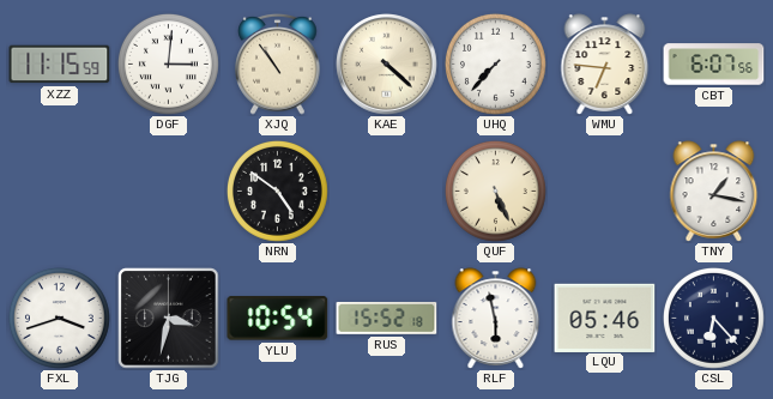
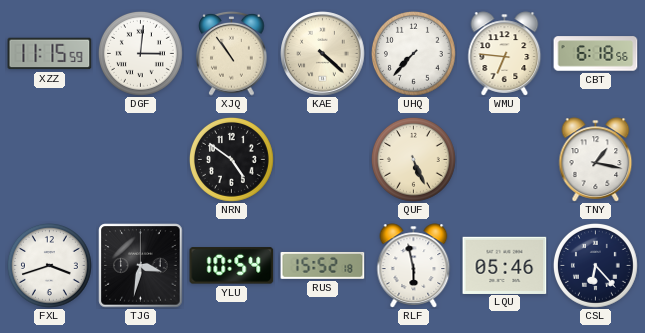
CBT: 6:07 -> 6:18 (596, 54)
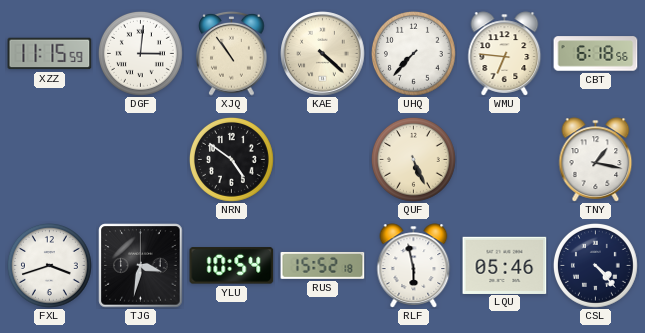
CSL: 6:23 -> 4:23 (595, 265)
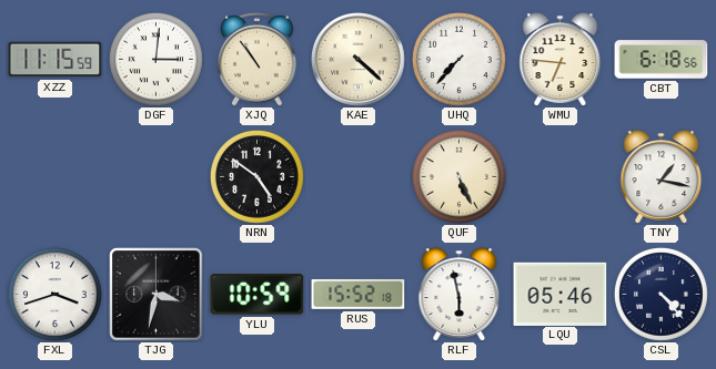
YLU: 10:54 -> 10:59 (258, 295)
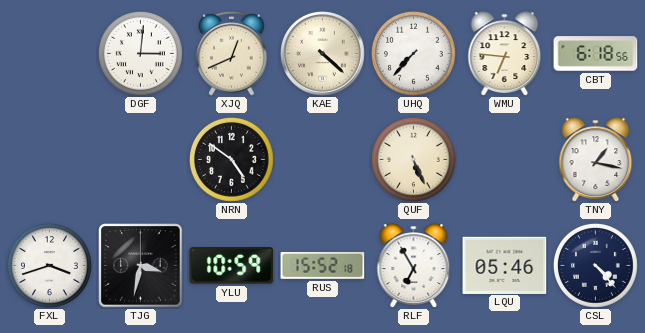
XZZ: 11:15 -> none (56, 60)
XJQ: 10:54 -> 12:41 (232, 54)
RLF: 5:58 -> 6:55 (414, 266)
